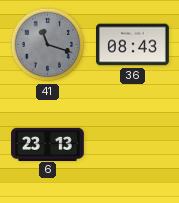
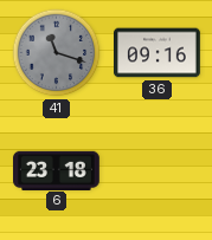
36: 08:43 -> 09:16 (158, 53)
6: 23:13 -> 23:18 (57, 170)
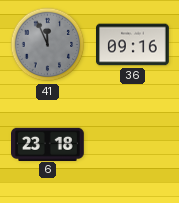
41: 11:18 -> 11:56 (48, 45)
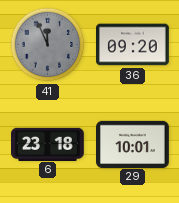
36: 09:16 -> 09:20 (133, 45)
29: none -> 10:01 (133, 144)
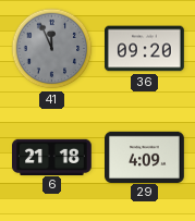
6: 23:18 -> 21:18 (52, 157)
29: 10:01 -> 4:09 (145, 157)
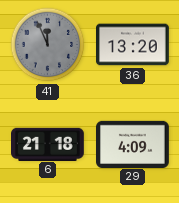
36: 09:20 -> 13:20 (133, 45)
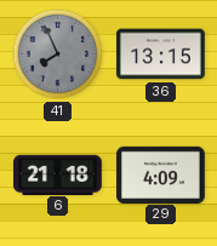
41: 11:56 -> 7:56 (58, 55)
36: 13:20 -> 13:15 (161, 55)
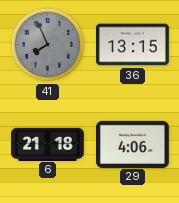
29: 4:09 -> 4:06 (133, 144)
